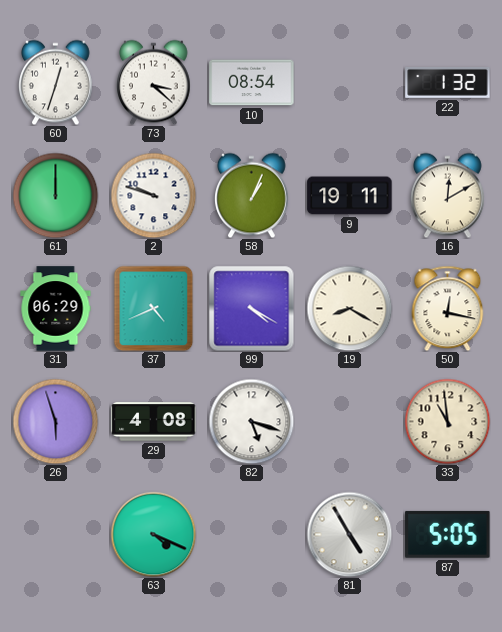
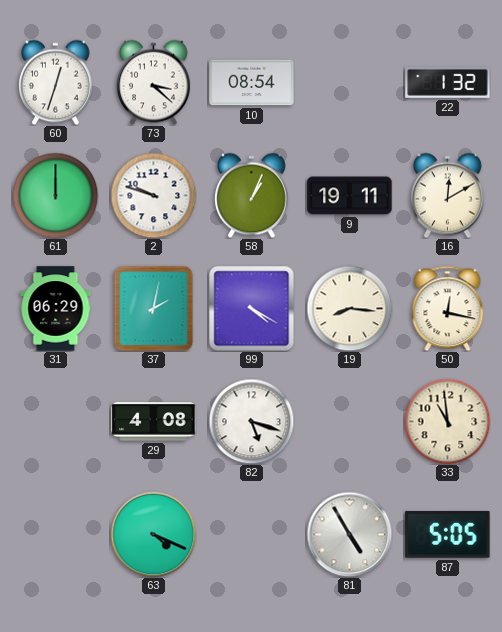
37: 4:41 -> 2:02 (154, 308)
19: 8:20 -> 8:16 (349, 308)
26: 5:57 -> none (55, 421)
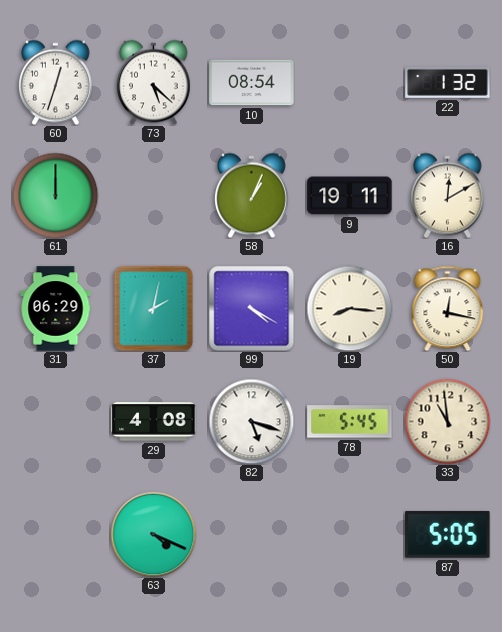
73: 3:22 -> 5:22 (154, 82)
2: 9:48 -> none (153, 195)
78: none -> 5:45 (350, 422)
81: 4:55 -> none (349, 534)
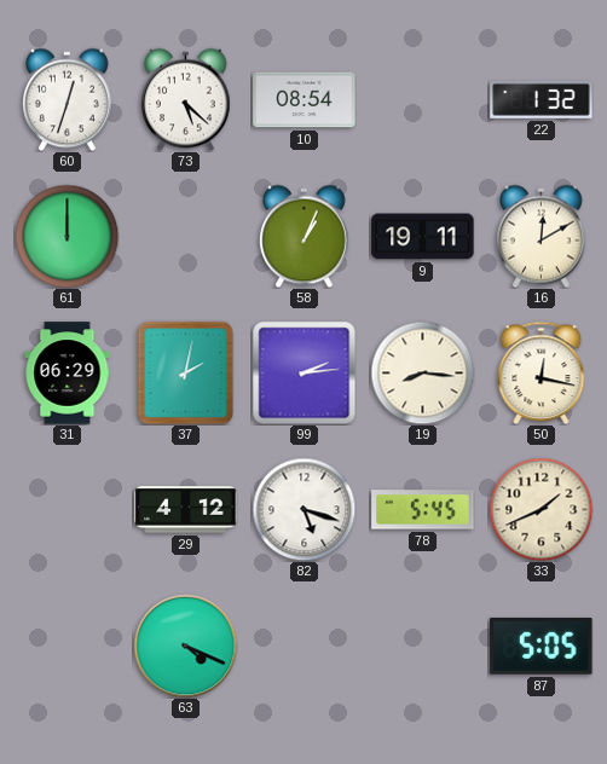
99: 4:20 -> 2:14 (303, 372)
29: 4:08 -> 4:12 (186, 510)
33: 10:59 -> 1:41 (540, 509)
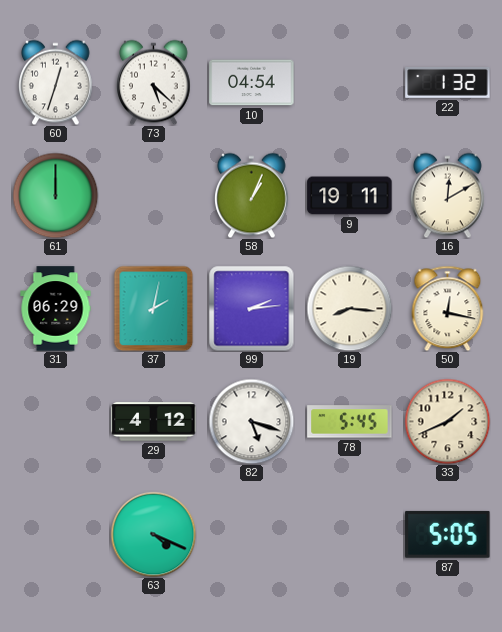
10: 08:54 -> 04:54 (252, 83)
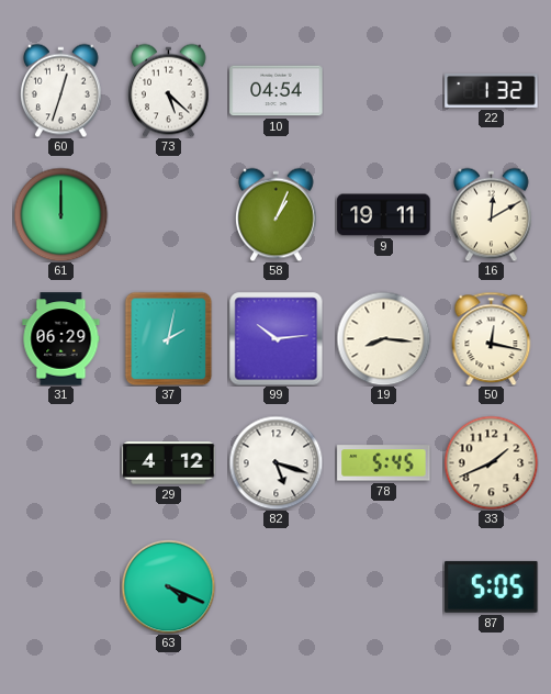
99: 2:14 -> 10:14 (275, 338)
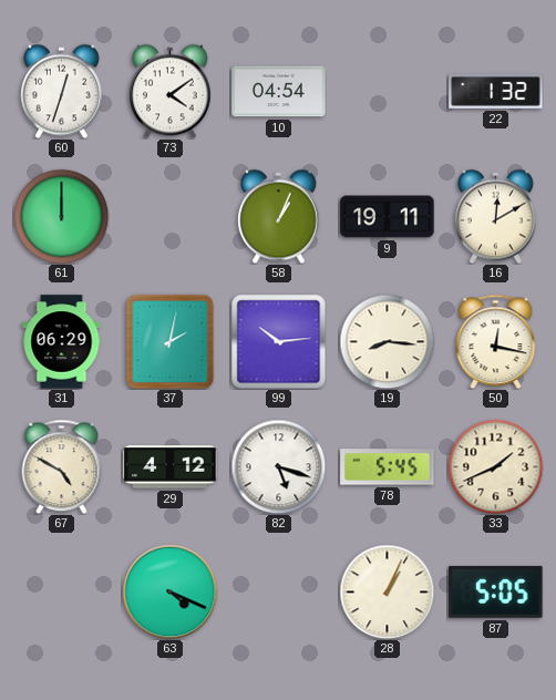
73: 5:22 -> 4:09 (171, 91)
67: none -> 4:50 (62, 466)
28: none -> 1:04 (387, 591)
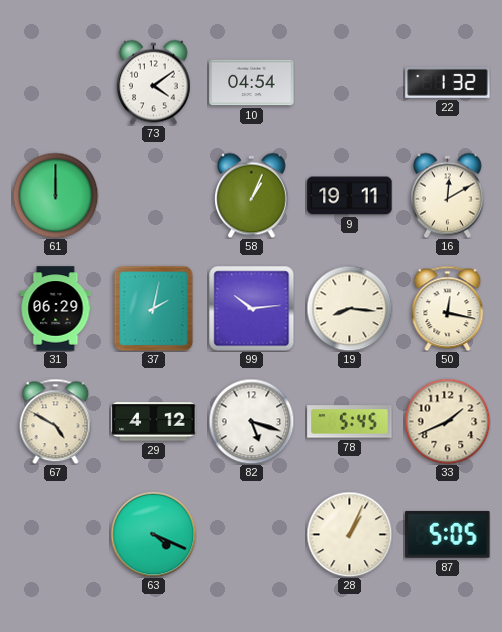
60: 12:33 -> none (62, 91)
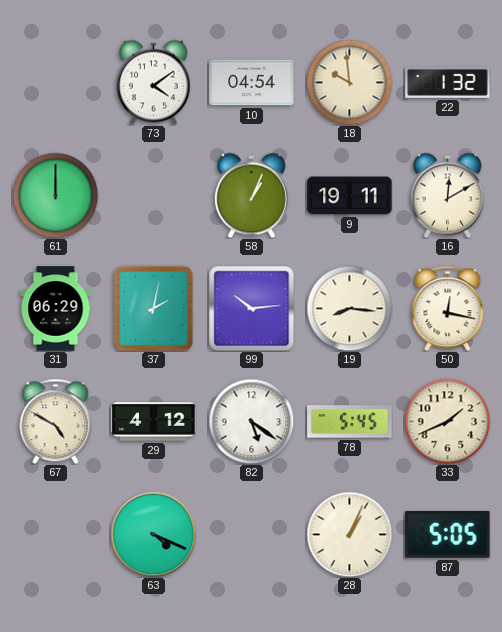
18: none -> 9:59 (349, 82)
82: 5:18 -> 5:21 (251, 421)
